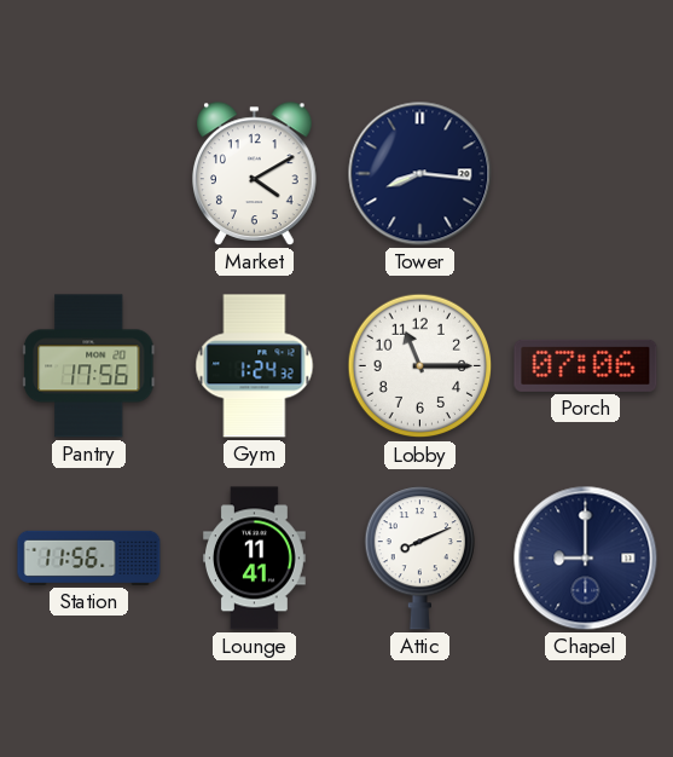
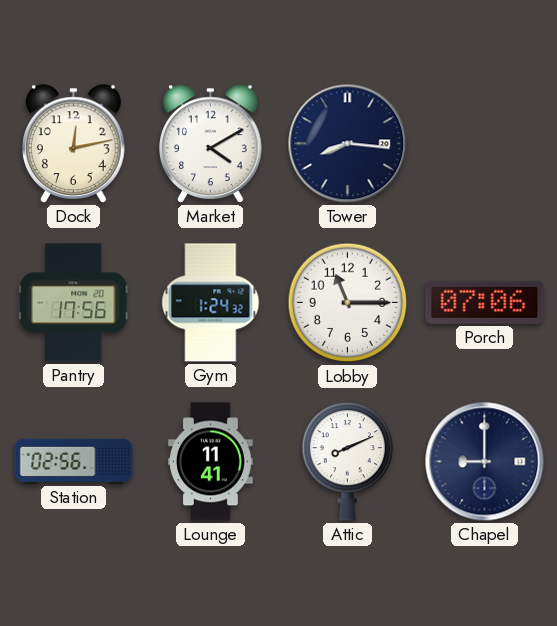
Dock: none -> 12:13 (74, 144)
Station: 11:56 -> 02:56 (74, 461)
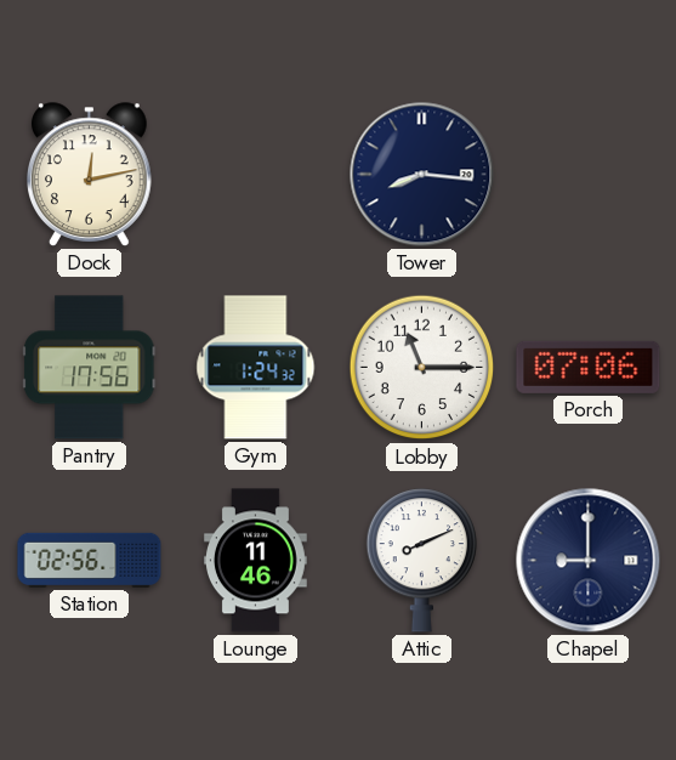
Market: 4:10 -> none (211, 144)
Lounge: 11:41 -> 11:46 (255, 561)
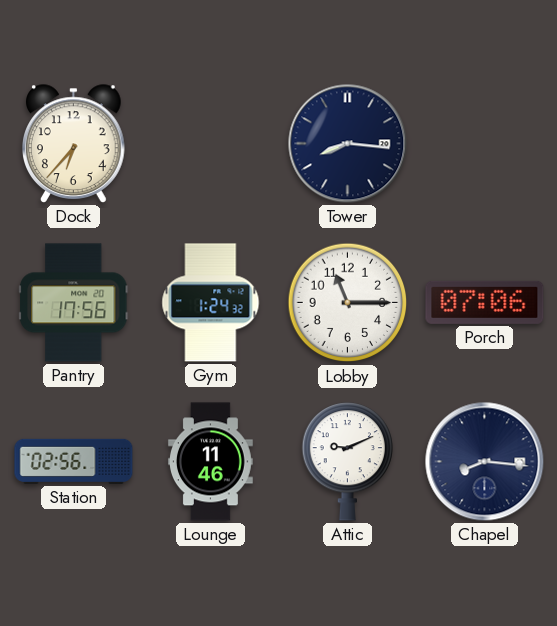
Dock: 12:13 -> 6:37 (74, 144)
Attic: 8:11 -> 9:11 (347, 462)
Chapel: 9:00 -> 8:16 (485, 462)
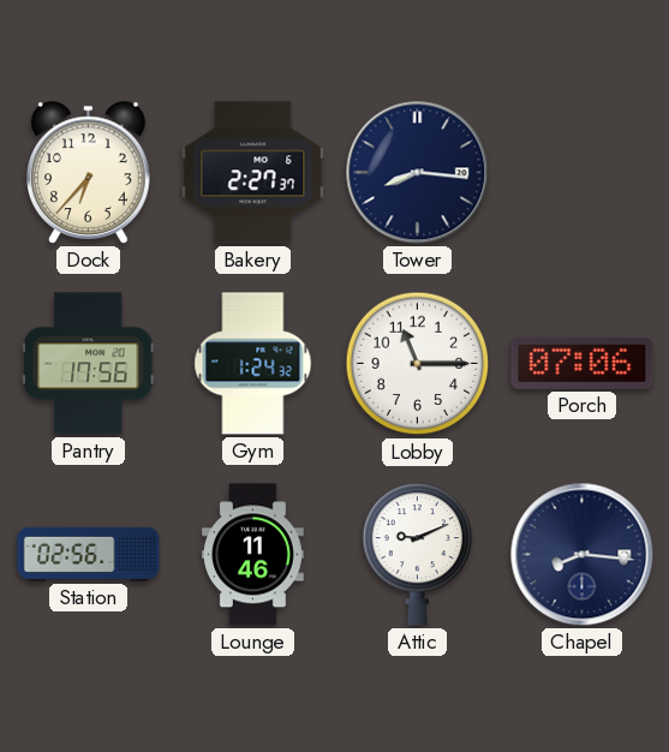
Bakery: none -> 2:27 (253, 173)
